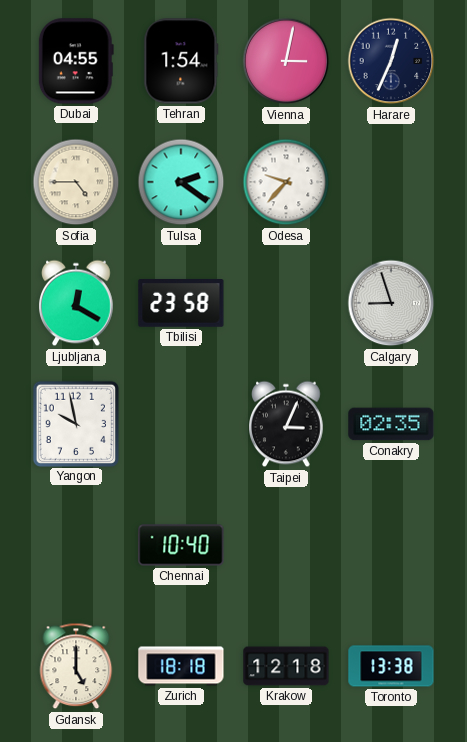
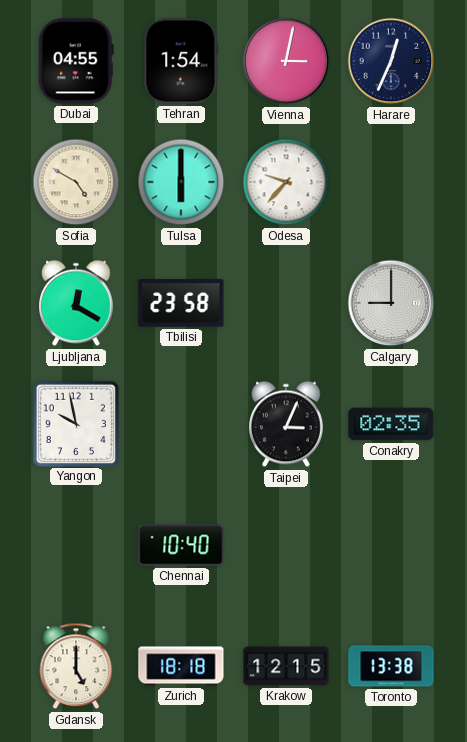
Sofia: 4:45 -> 4:50 (76, 182)
Tulsa: 2:21 -> 6:00 (181, 182)
Calgary: 8:57 -> 9:00 (391, 303)
Krakow: 12:18 -> 12:15 (286, 666)
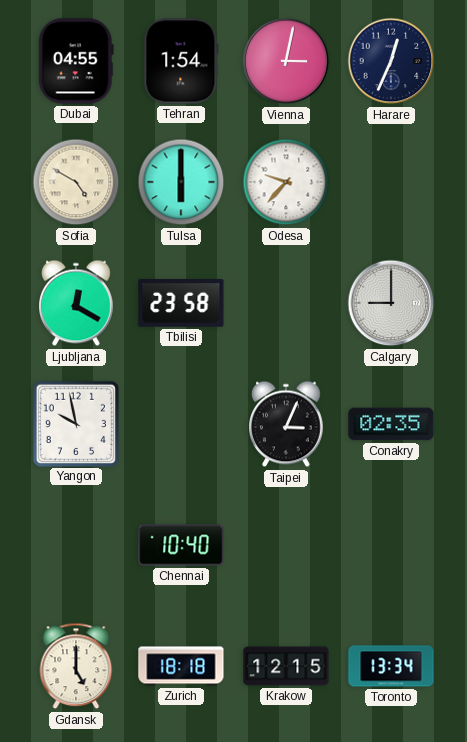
Toronto: 13:38 -> 13:34 (391, 666)
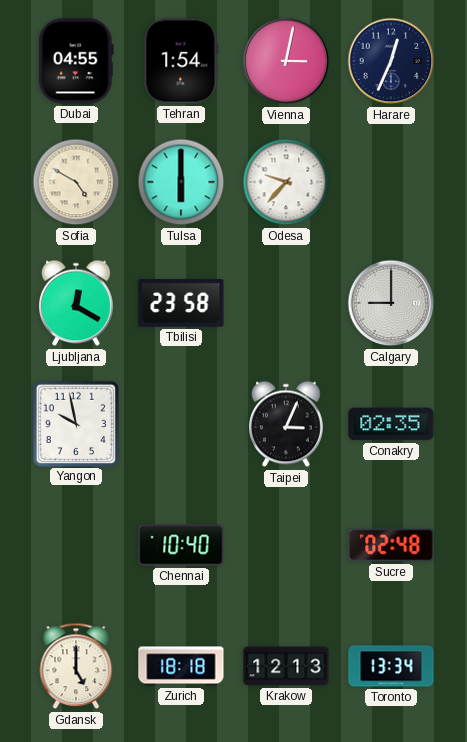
Sucre: none -> 02:48 (391, 545)
Krakow: 12:15 -> 12:13 (286, 666)
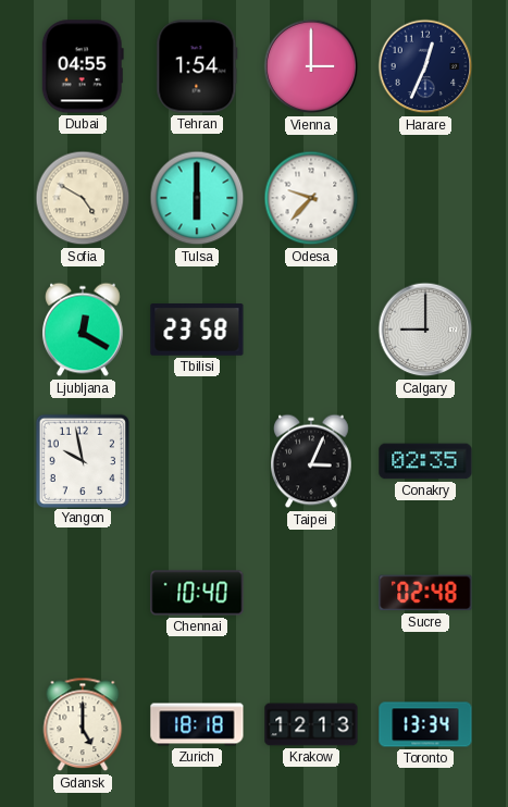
Vienna: 3:02 -> 3:00 (311, 66)
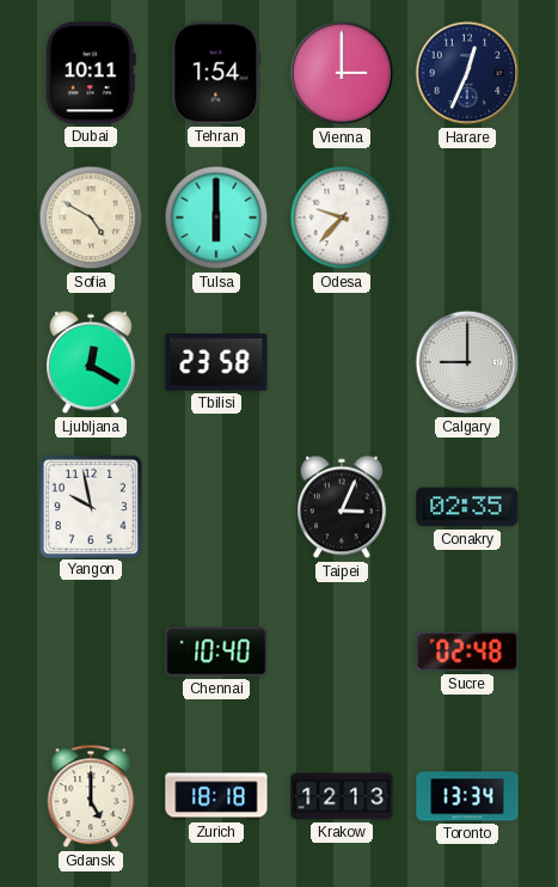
Dubai: 04:55 -> 10:11 (91, 73)
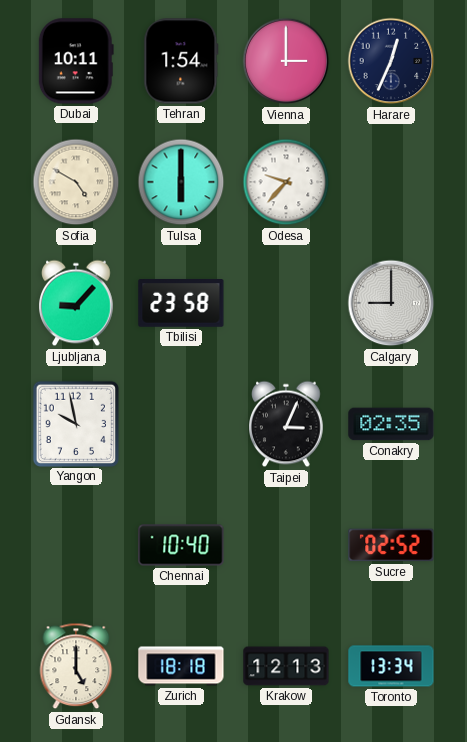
Ljubljana: 12:20 -> 9:07 (77, 303)
Sucre: 02:48 -> 02:52 (391, 545)
